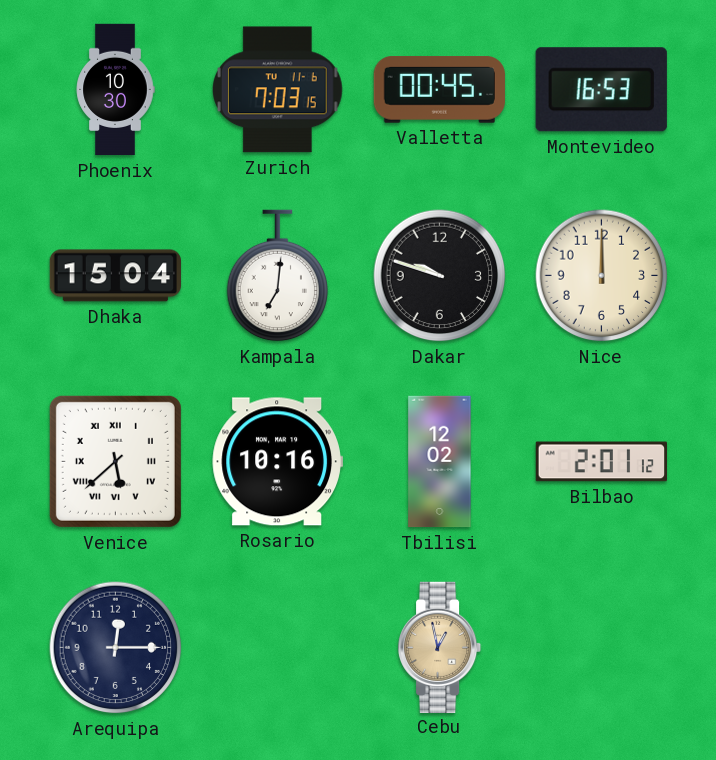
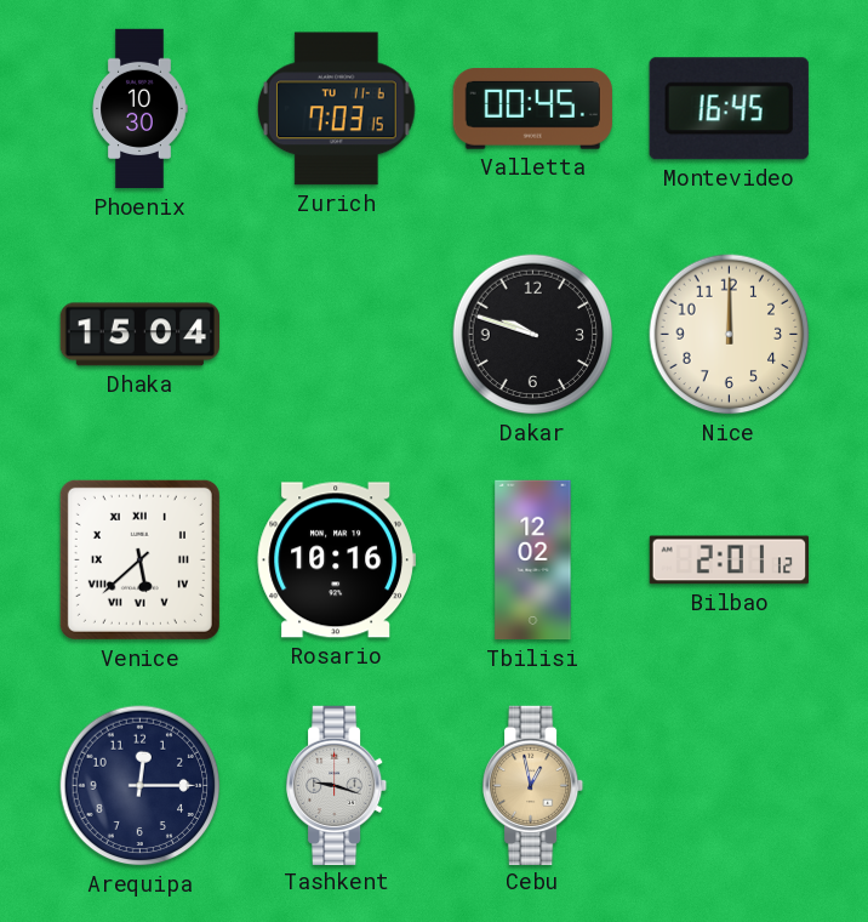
Montevideo: 16:53 -> 16:45 (729, 109)
Kampala: 7:01 -> none (278, 276)
Tashkent: none -> 9:18 (338, 785)
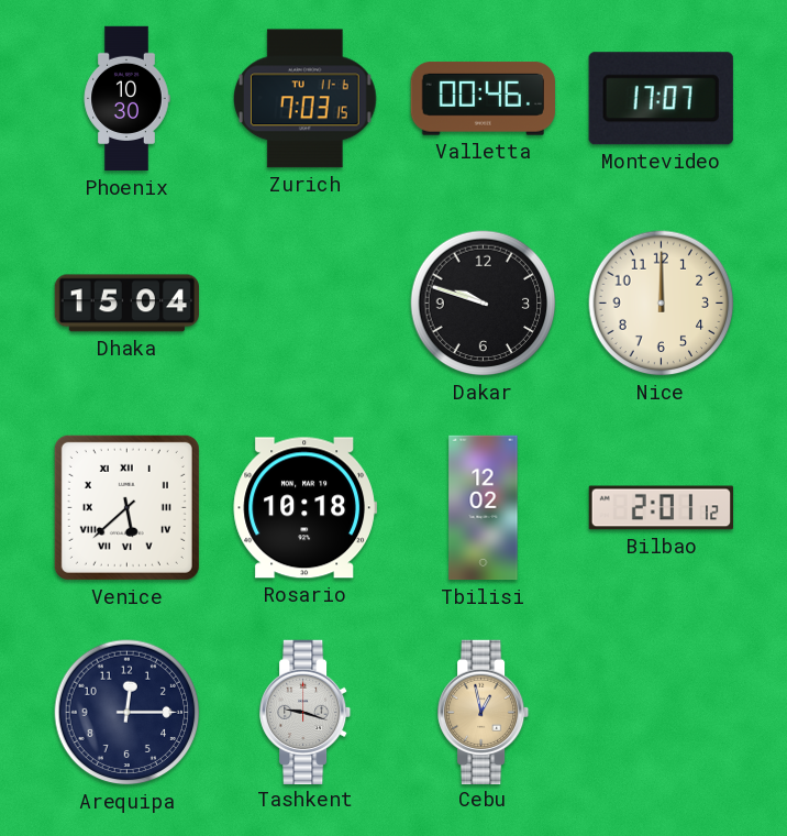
Valletta: 00:45 -> 00:46 (483, 99)
Montevideo: 16:45 -> 17:07 (661, 99)
Rosario: 10:16 -> 10:18 (304, 508)
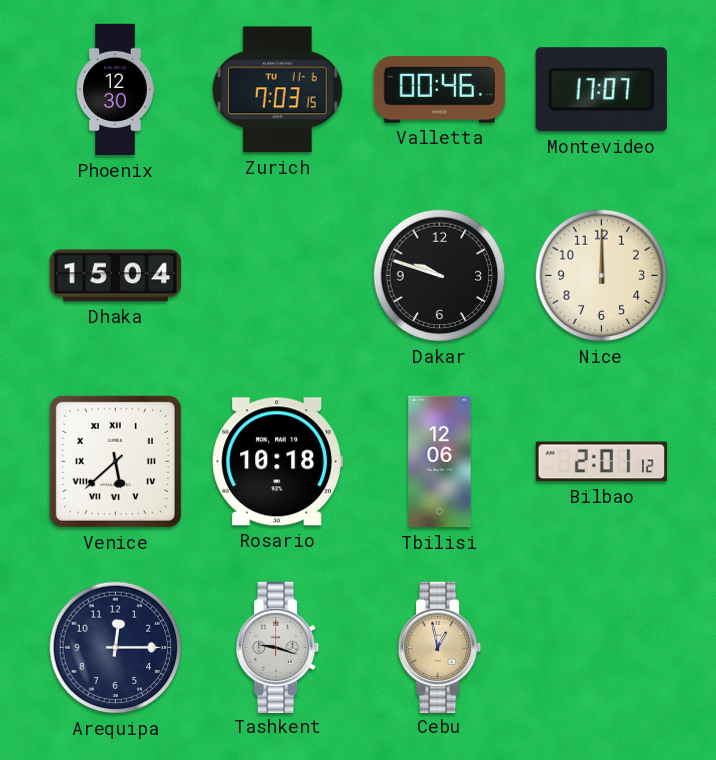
Phoenix: 10:30 -> 12:30 (115, 90)
Tbilisi: 12:02 -> 12:06 (440, 462)
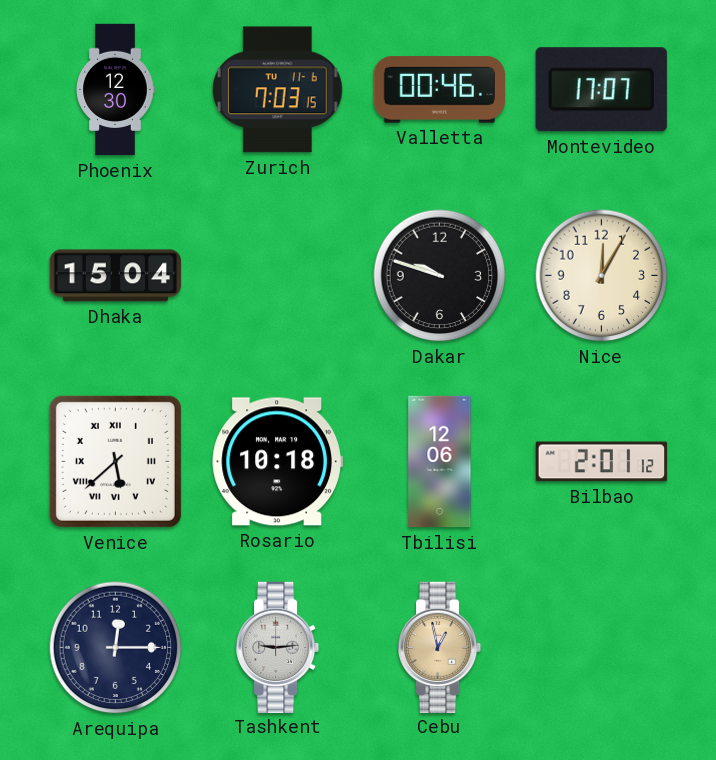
Nice: 12:00 -> 12:05 (602, 276)
Tashkent: 9:18 -> 9:14 (279, 647)
